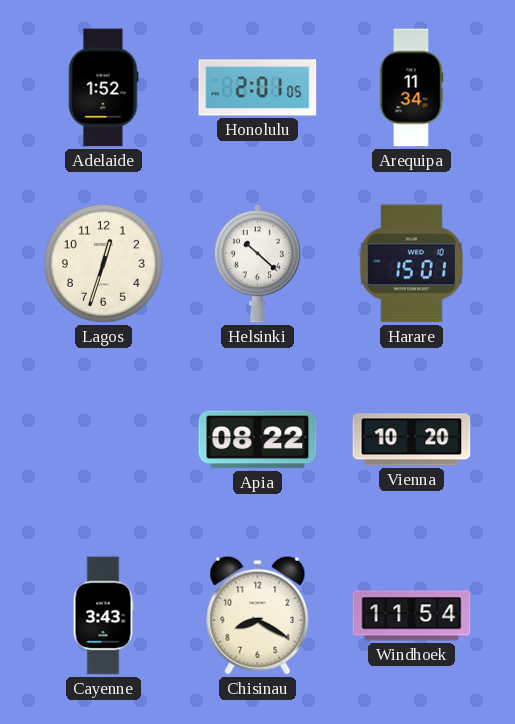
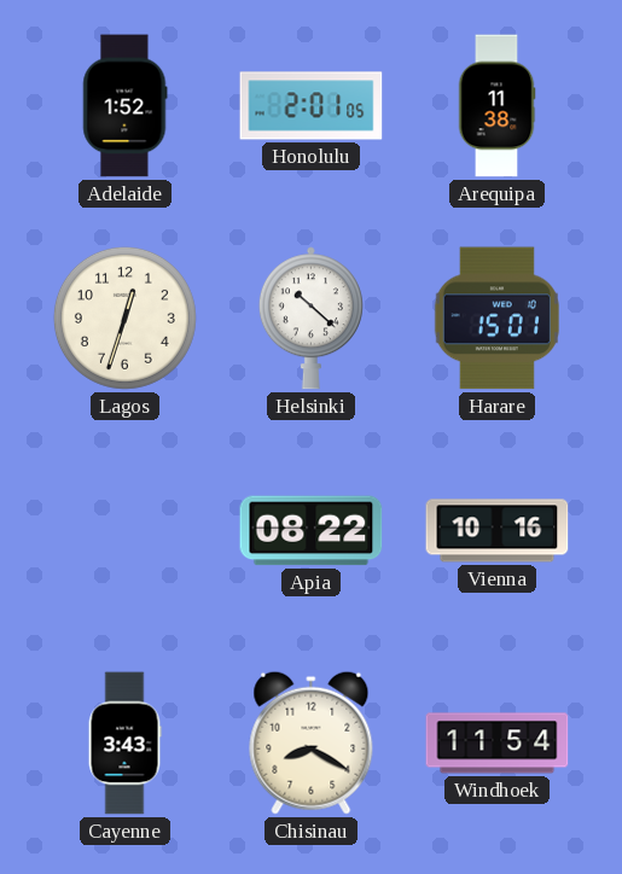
Arequipa: 11:34 -> 11:38 (496, 106)
Vienna: 10:20 -> 10:16 (498, 531)
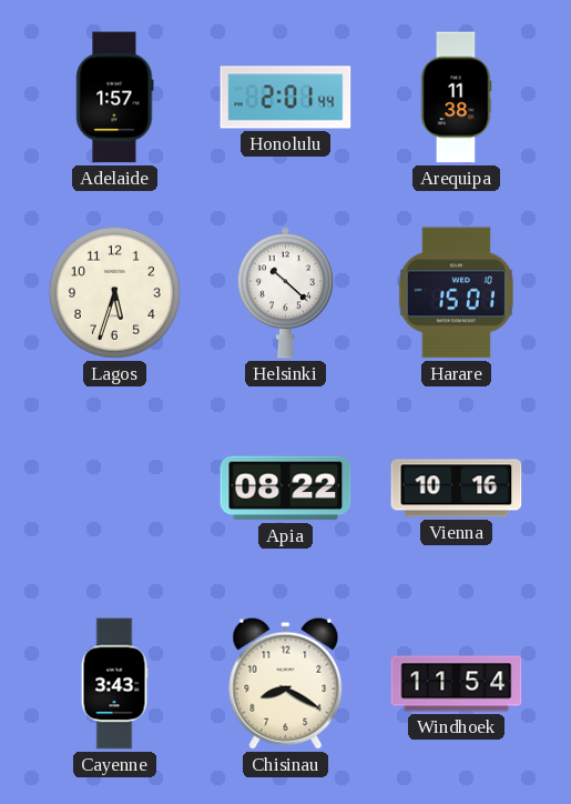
Adelaide: 1:52 -> 1:57 (115, 98)
Honolulu: 2:01:05 -> 2:01:44 (286, 98)
Lagos: 12:33 -> 5:33 (114, 292)
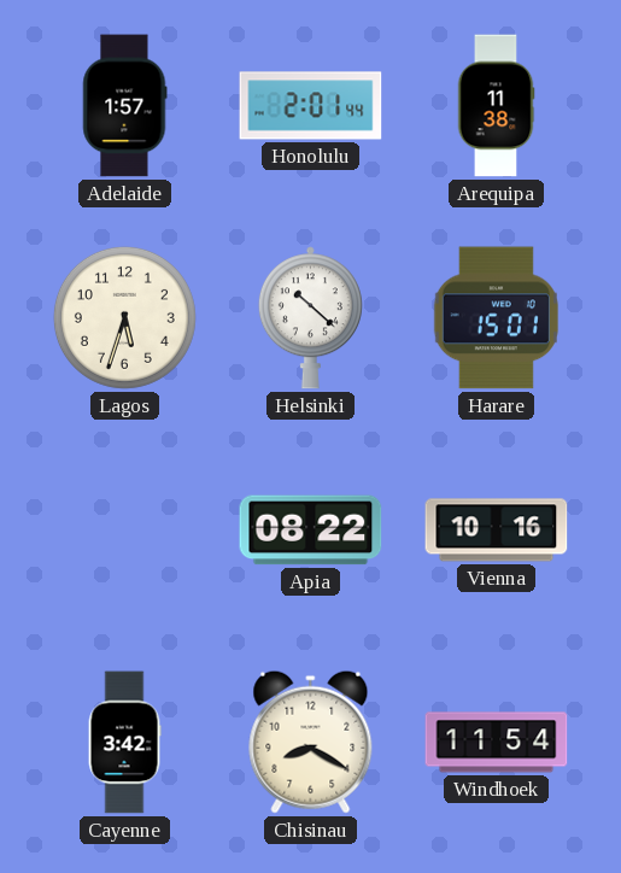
Cayenne: 3:43 -> 3:42 (124, 743)
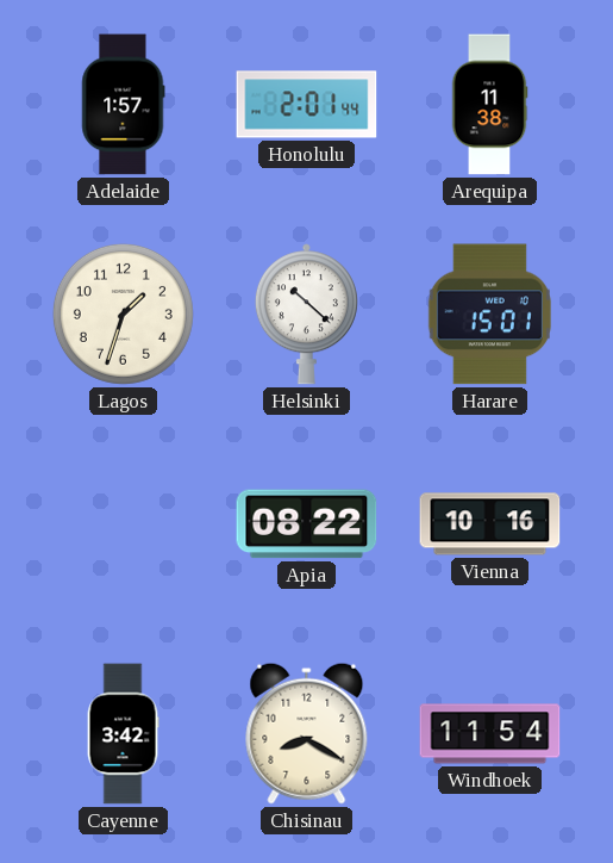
Lagos: 5:33 -> 1:33 (123, 313)
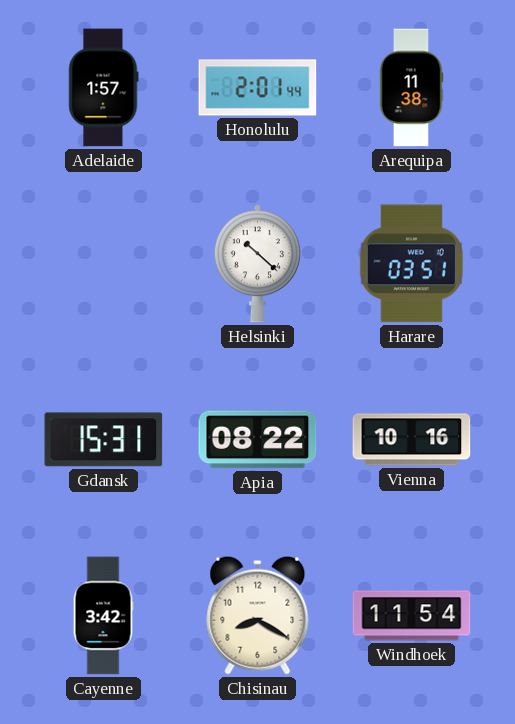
Lagos: 1:33 -> none (123, 313)
Harare: 15:01 -> 03:51 (411, 264)
Gdansk: none -> 15:31 (104, 440)
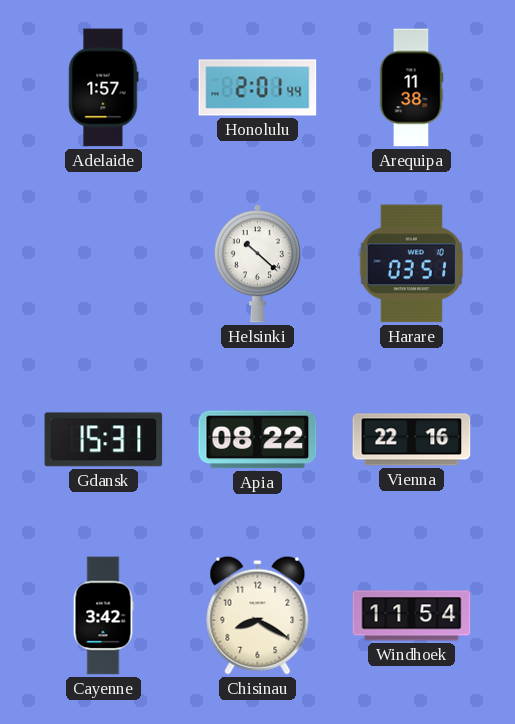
Vienna: 10:16 -> 22:16 (412, 440)
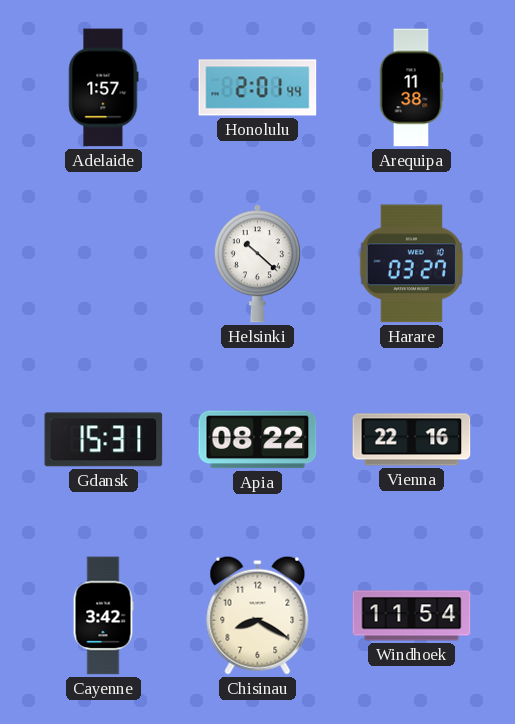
Harare: 03:51 -> 03:27 (411, 264)
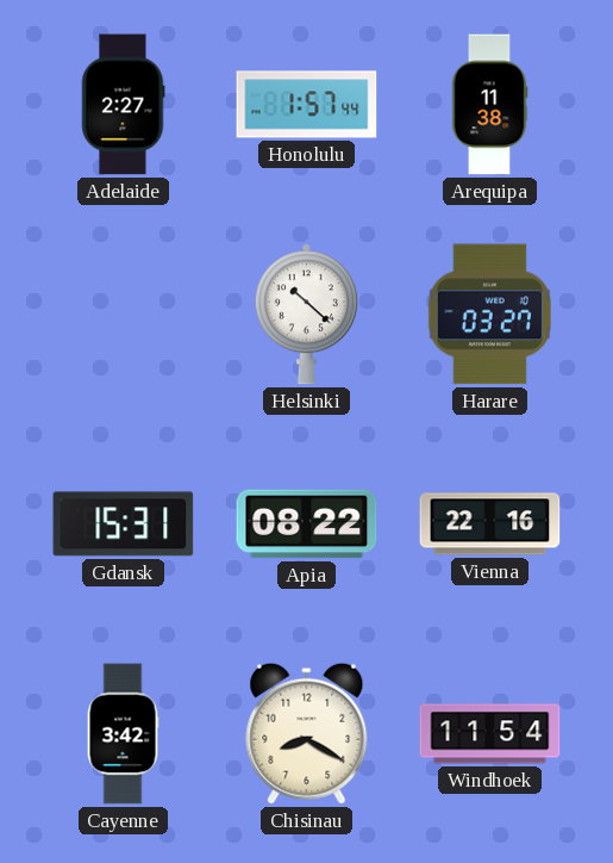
Adelaide: 1:57 -> 2:27 (124, 105)
Honolulu: 2:01 -> 1:57 (307, 105)
